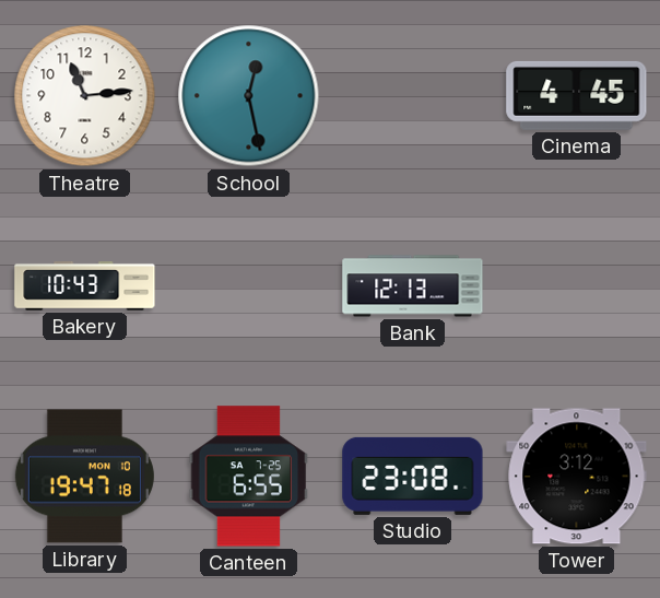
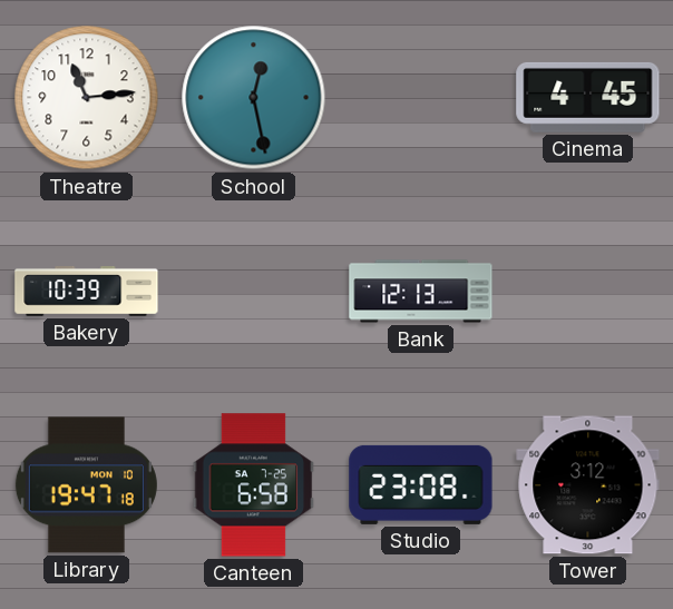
Bakery: 10:43 -> 10:39 (87, 292)
Canteen: 6:55 -> 6:58 (254, 485)
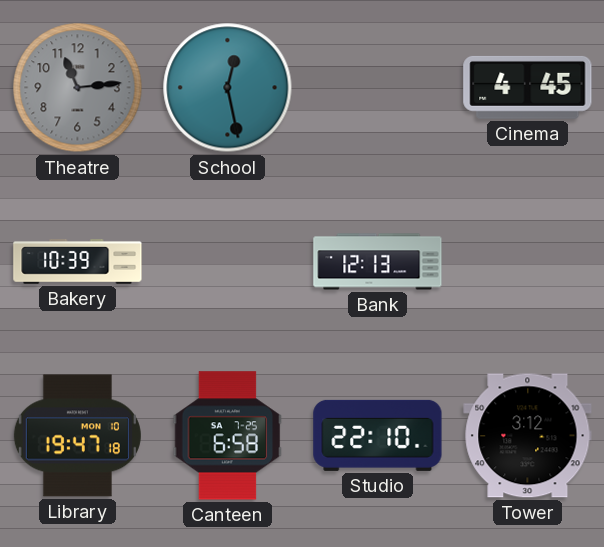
Theatre dial: white -> grey (78, 88)
Studio: 23:08 -> 22:10 (378, 435)
